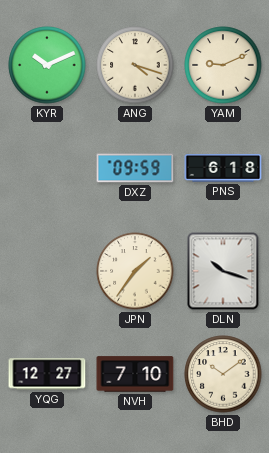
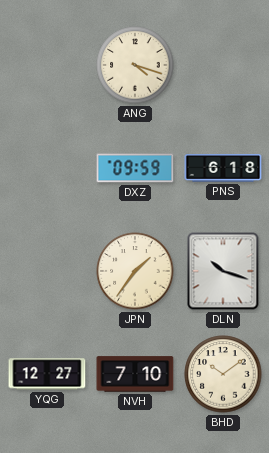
KYR: 10:11 -> none (47, 65)
YAM: 9:11 -> none (223, 65)
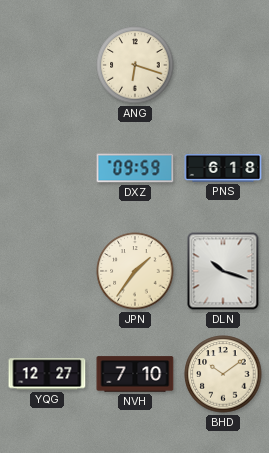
ANG: 4:18 -> 6:18 (135, 65)
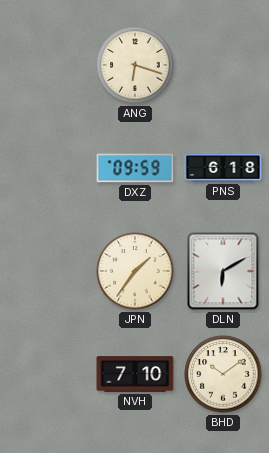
DLN: 10:18 -> 6:10 (223, 271)
YQG: 12:27 -> none (47, 374)
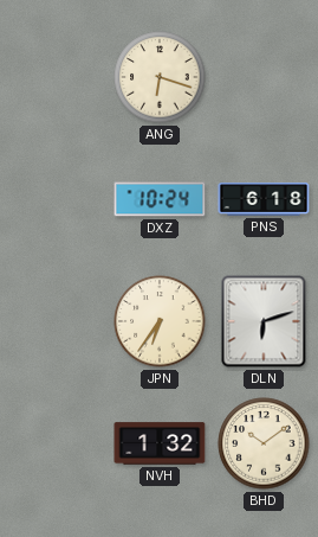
DXZ: 09:59 -> 10:24 (160, 199)
JPN: 1:36 -> 6:36 (160, 321)
DLN: 6:10 -> 6:12 (264, 321)
NVH: 7:10 -> 1:32 (160, 443)
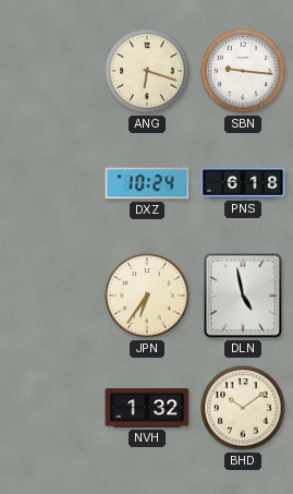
SBN: none -> 9:16 (243, 71)
DLN: 6:12 -> 4:58 (243, 296)
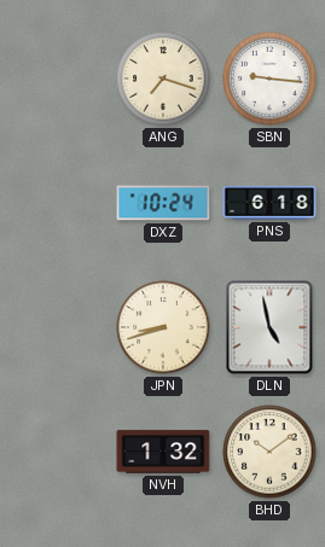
ANG: 6:18 -> 7:18 (163, 78)
JPN: 6:36 -> 8:42 (163, 327)
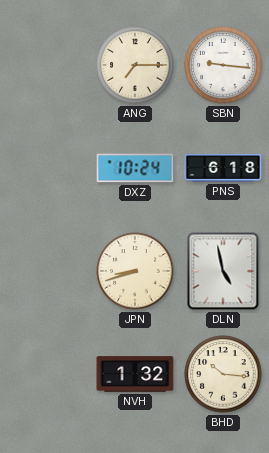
ANG: 7:18 -> 7:15 (135, 65)
BHD: 10:09 -> 10:16 (223, 374)
